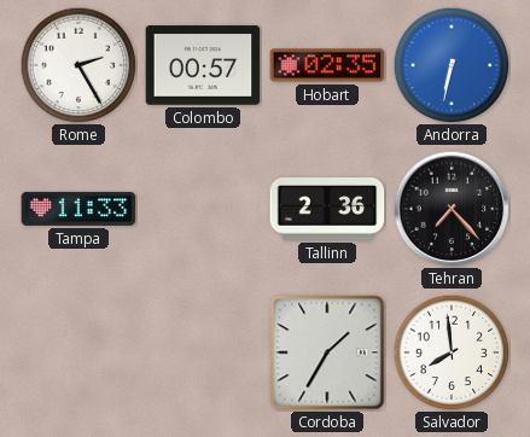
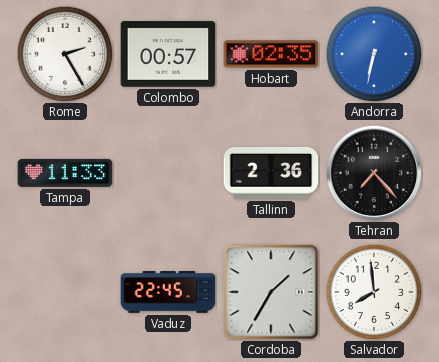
Vaduz: none -> 22:45 (168, 292)
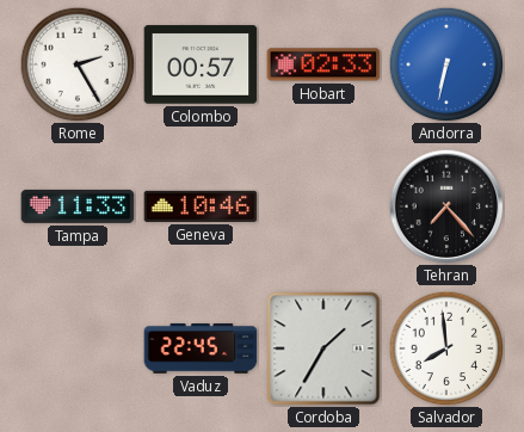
Hobart: 02:35 -> 02:33 (323, 64)
Geneva: none -> 10:46 (201, 206)
Tallinn: 2:36 -> none (271, 174)
